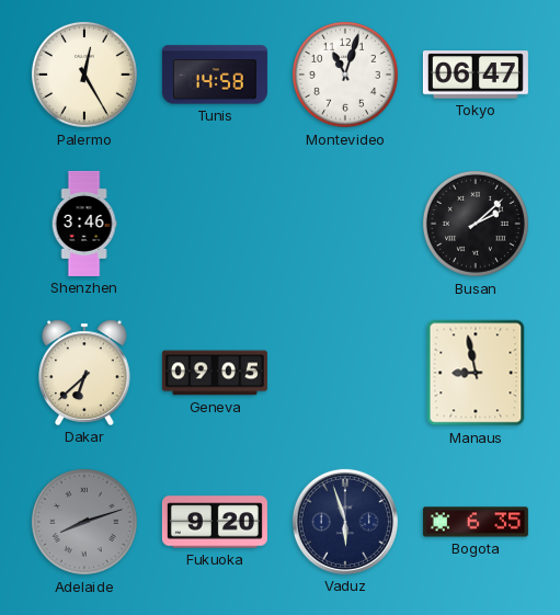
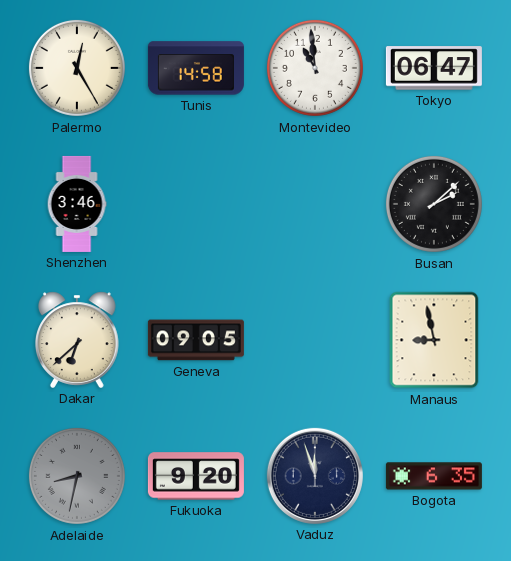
Montevideo: 11:03 -> 10:59 (315, 68)
Adelaide: 8:12 -> 8:32 (77, 476)
Vaduz: 5:57 -> 11:57 (315, 476)
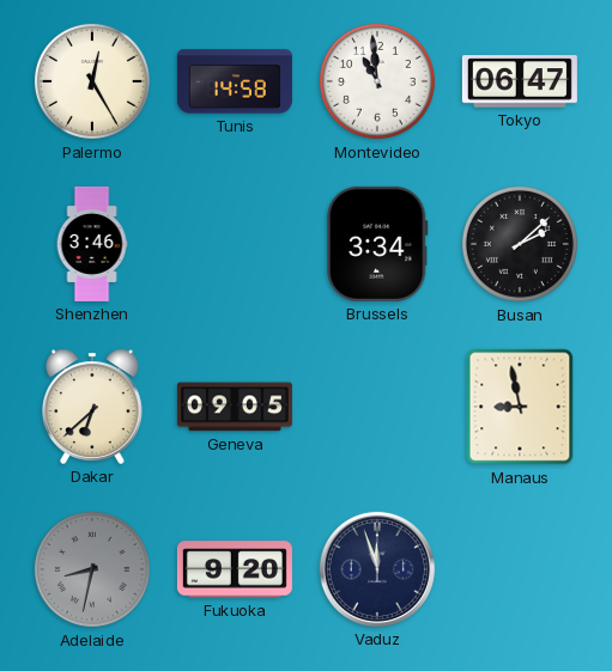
Brussels: none -> 3:34 (377, 244)
Bogota: 6:35 -> none (434, 476)
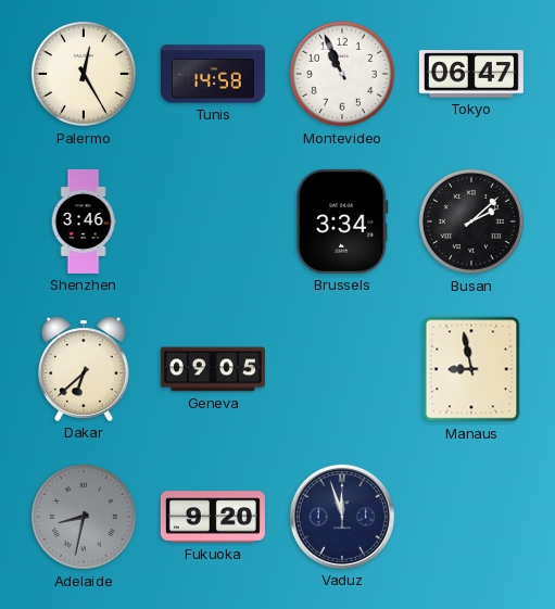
Montevideo: 10:59 -> 10:56 (342, 74)
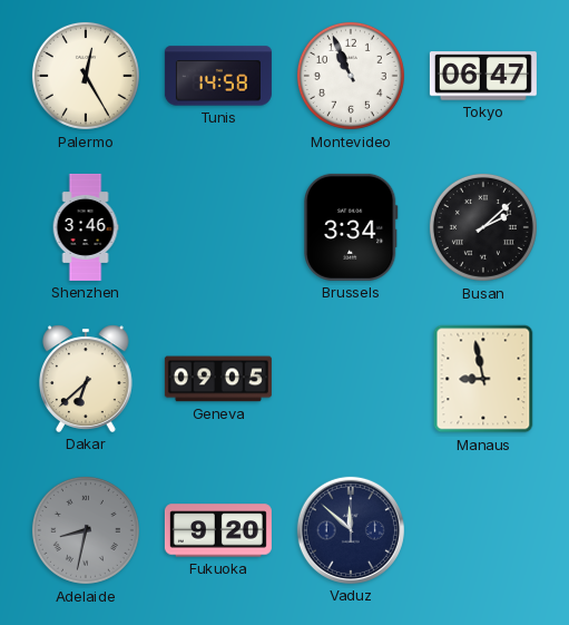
Vaduz: 11:57 -> 11:52 (351, 530)
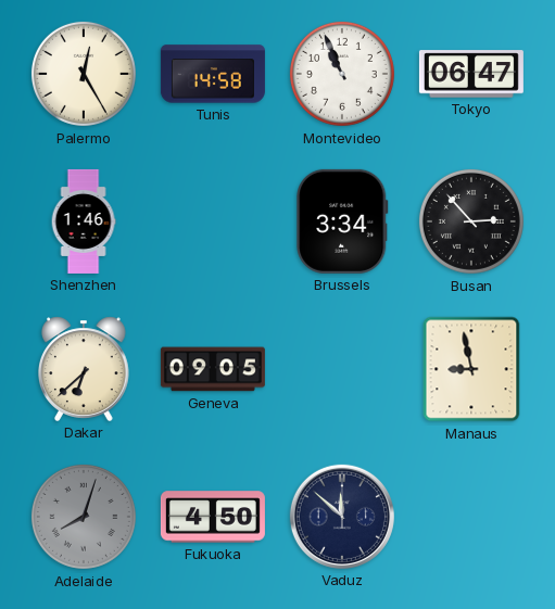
Shenzhen: 3:46 -> 1:46 (84, 221)
Busan: 2:08 -> 2:53 (471, 221)
Adelaide: 8:32 -> 8:03 (84, 517)
Fukuoka: 9:20 -> 4:50 (213, 517)
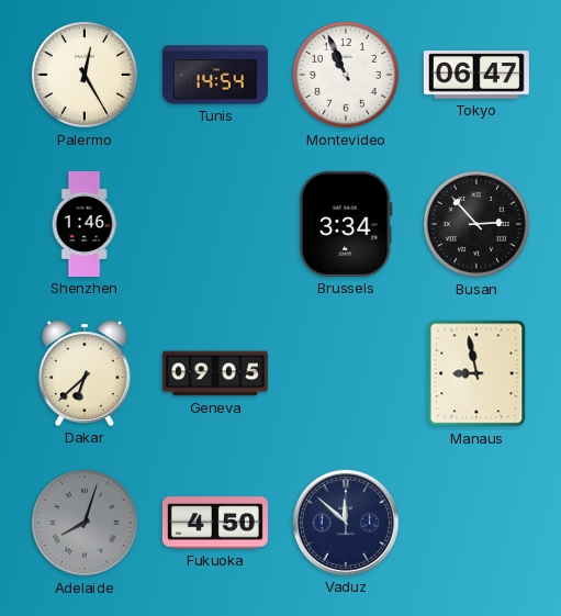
Tunis: 14:58 -> 14:54 (215, 75)
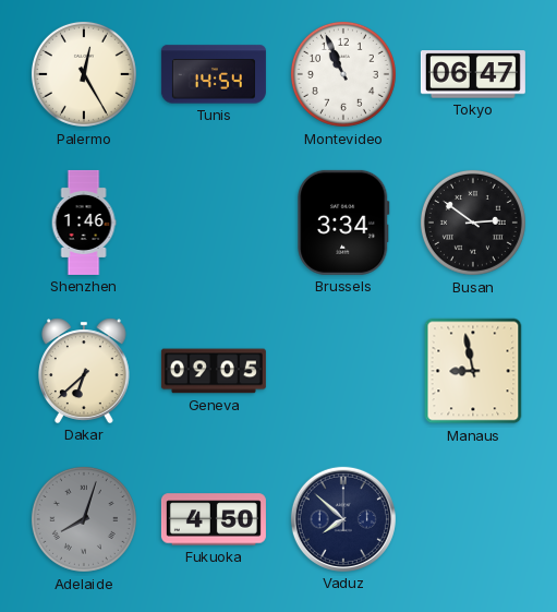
Busan: 2:53 -> 2:51 (473, 223)
Vaduz: 11:52 -> 7:52 (343, 519)
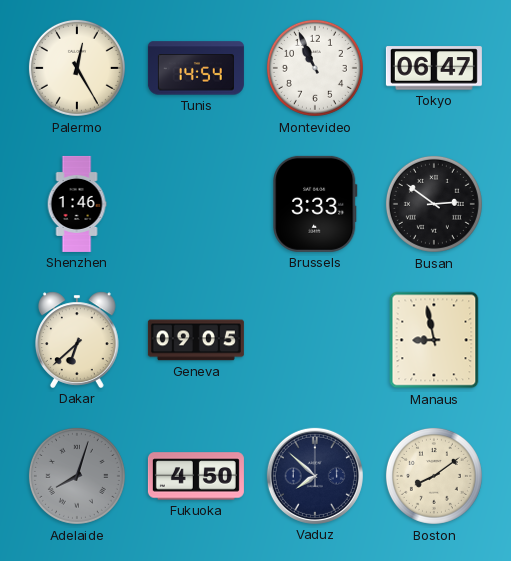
Brussels: 3:34 -> 3:33 (315, 204)
Boston: none -> 8:09 (434, 476)
